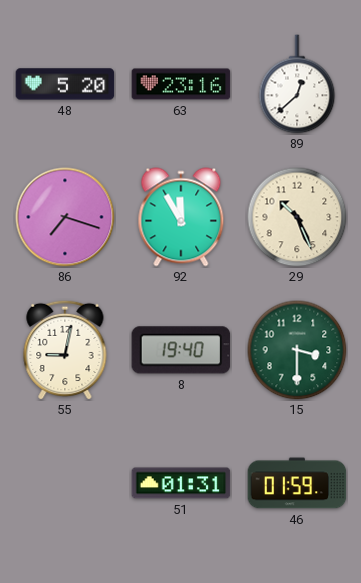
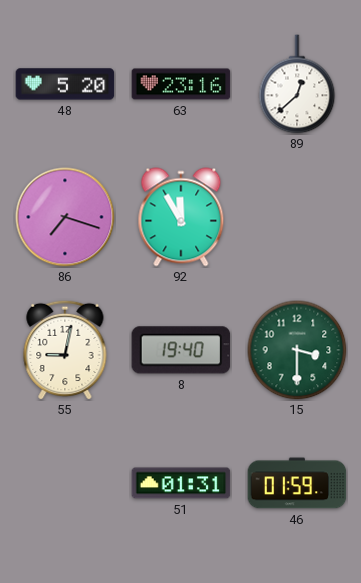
29: 10:26 -> none (297, 217)
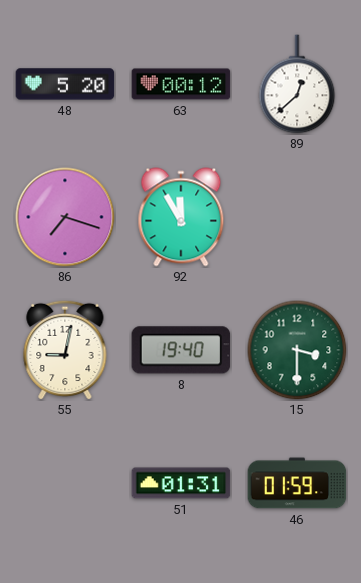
63: 23:16 -> 00:12 (181, 84)
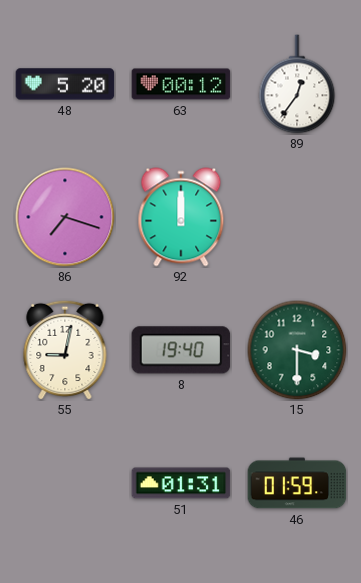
89: 12:38 -> 12:36 (297, 84)
92: 11:55 -> 12:00 (181, 217)
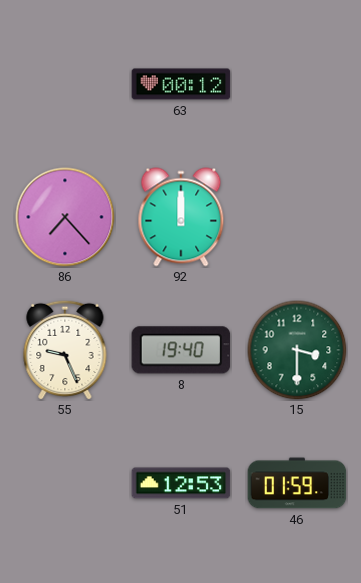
48: 5:20 -> none (65, 84)
89: 12:36 -> none (297, 84)
86: 7:18 -> 7:23 (65, 217)
55: 9:02 -> 9:26 (65, 350)
51: 01:31 -> 12:53 (181, 483)
